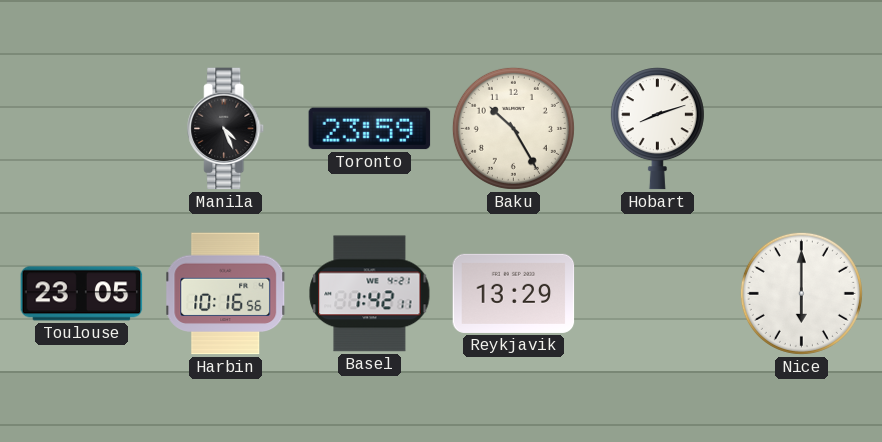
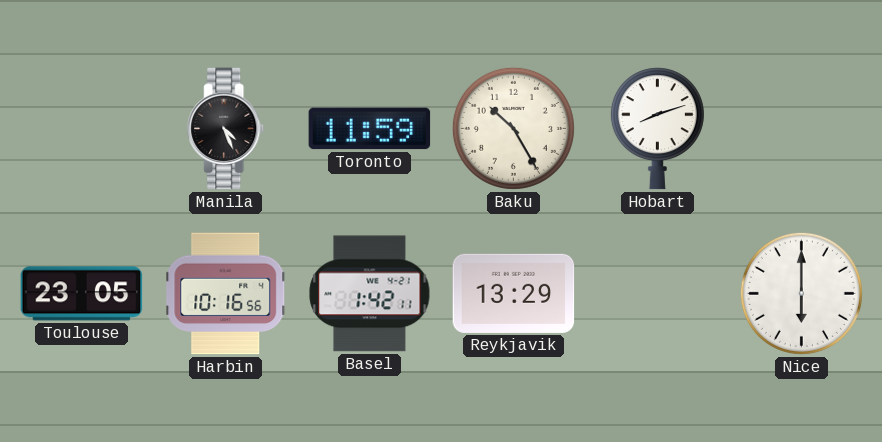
Toronto: 23:59 -> 11:59 (370, 129)
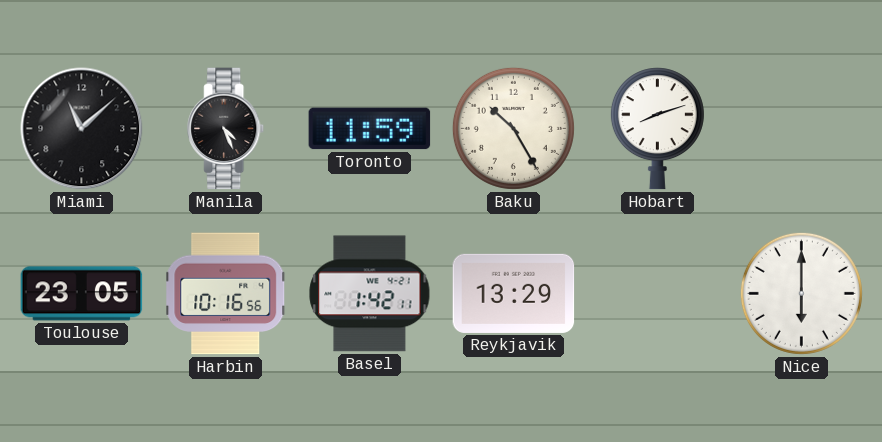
Miami: none -> 11:08 (82, 129)
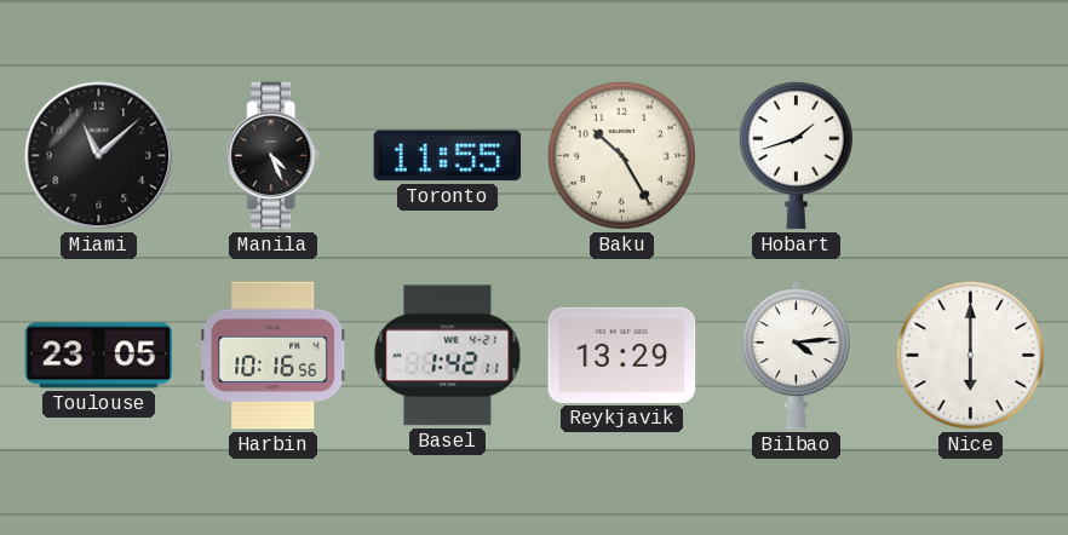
Toronto: 11:59 -> 11:55 (448, 156)
Hobart: 8:12 -> 1:42 (796, 156)
Bilbao: none -> 4:14 (796, 356)
